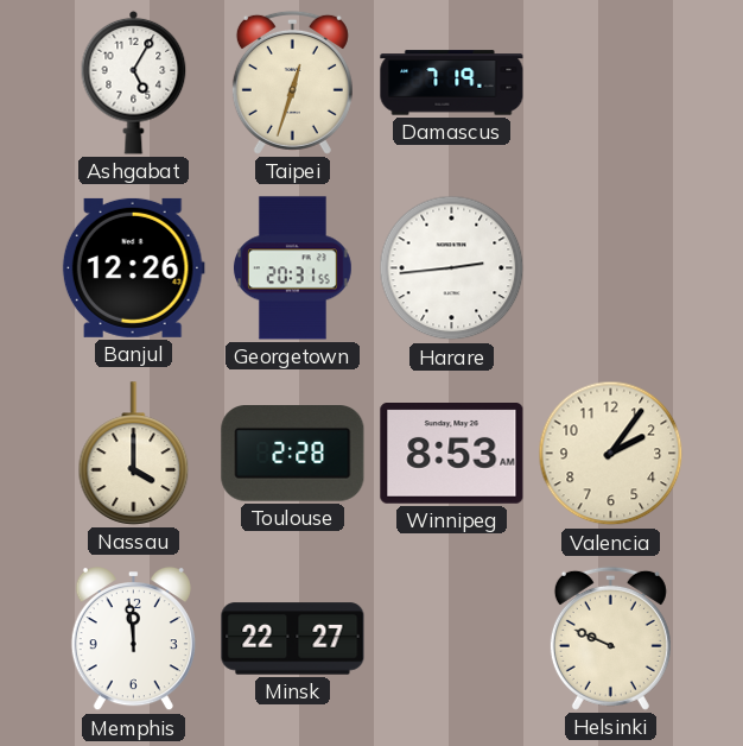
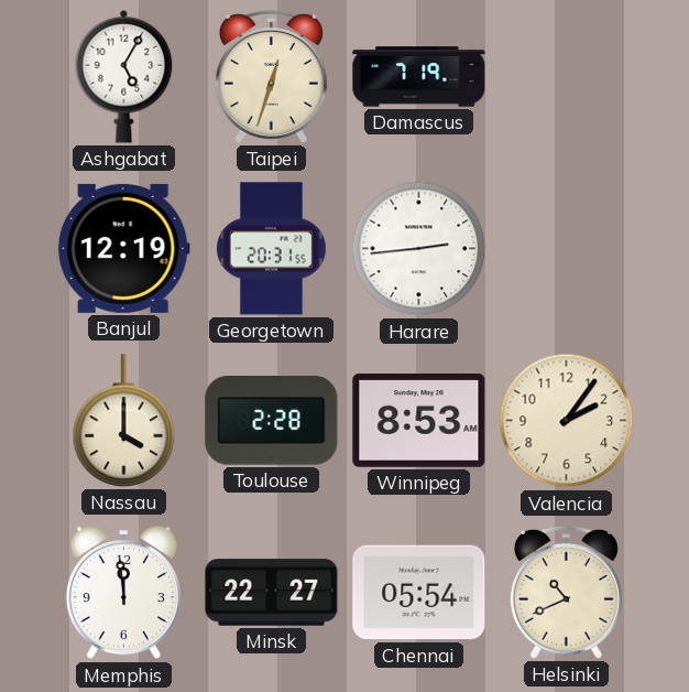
Banjul: 12:26 -> 12:19 (123, 248)
Chennai: none -> 05:54 (419, 593)
Helsinki: 9:49 -> 10:41 (566, 592)
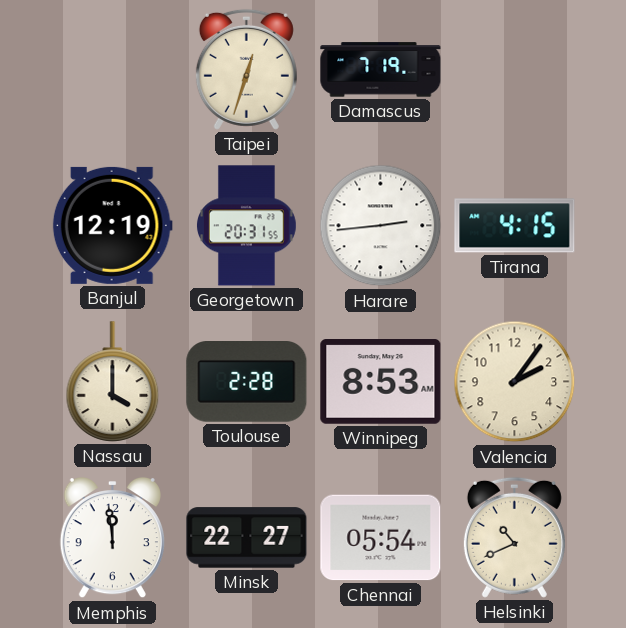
Ashgabat: 5:05 -> none (124, 76)
Tirana: none -> 4:15 (515, 226)
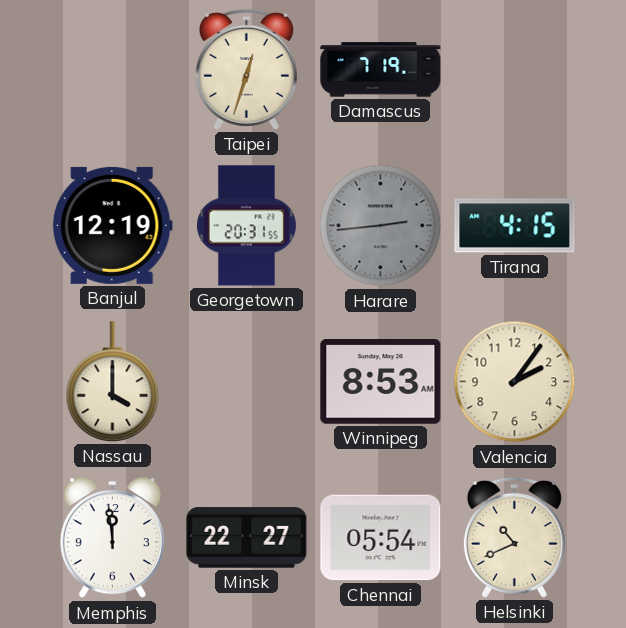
Harare dial: white -> grey (381, 226)
Toulouse: 2:28 -> none (247, 382)
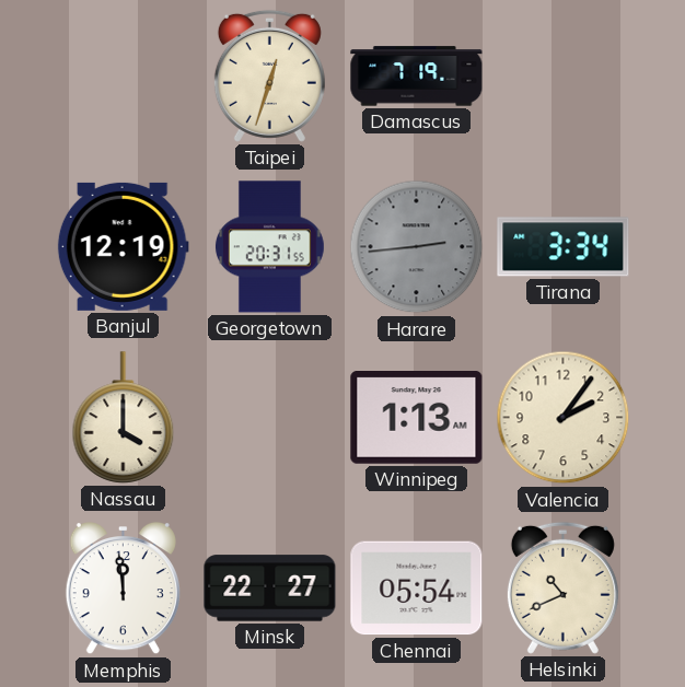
Tirana: 4:15 -> 3:34 (564, 247)
Winnipeg: 8:53 -> 1:13 (417, 418)
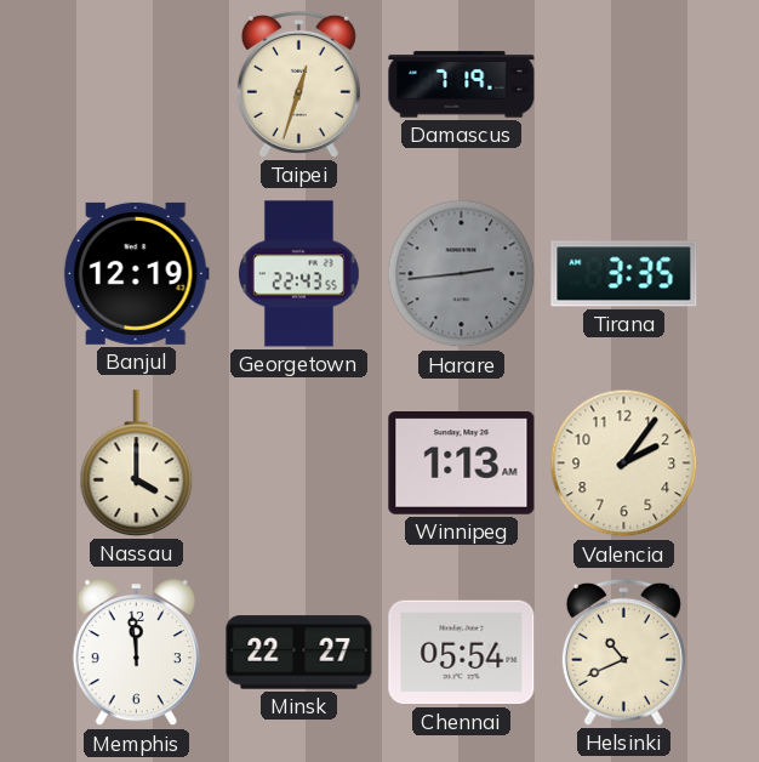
Georgetown: 20:31 -> 22:43 (299, 274)
Tirana: 3:34 -> 3:35 (624, 274)
